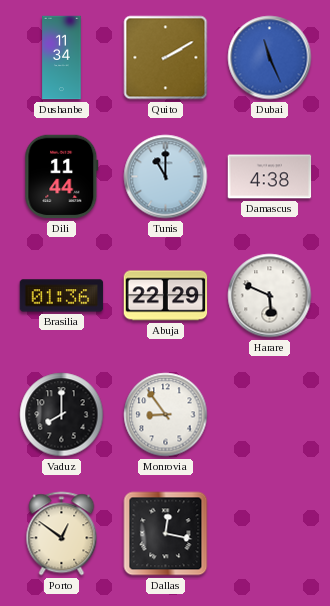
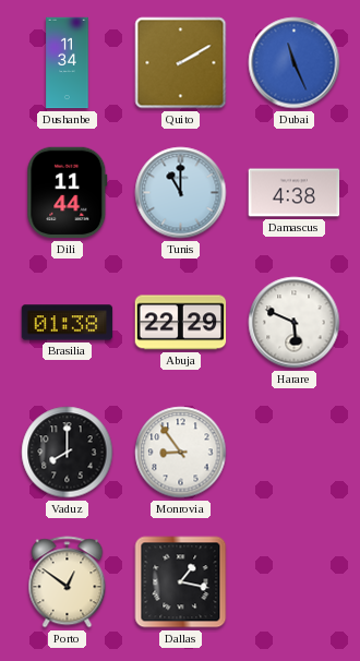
Brasilia: 01:36 -> 01:38 (68, 323)
Dallas: 12:17 -> 1:17 (181, 582)
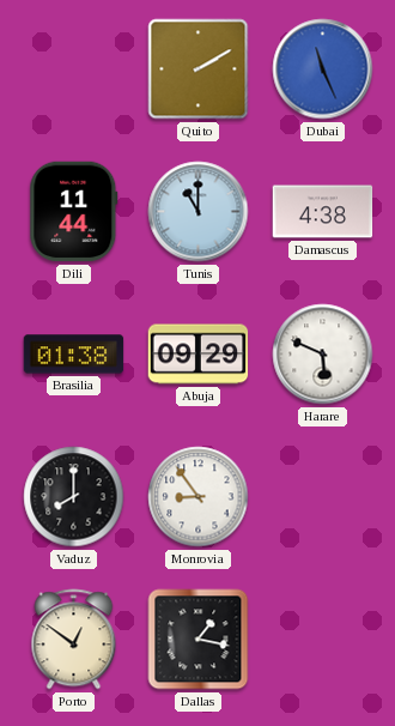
Dushanbe: 11:34 -> none (68, 63)
Abuja: 22:29 -> 09:29 (199, 355)
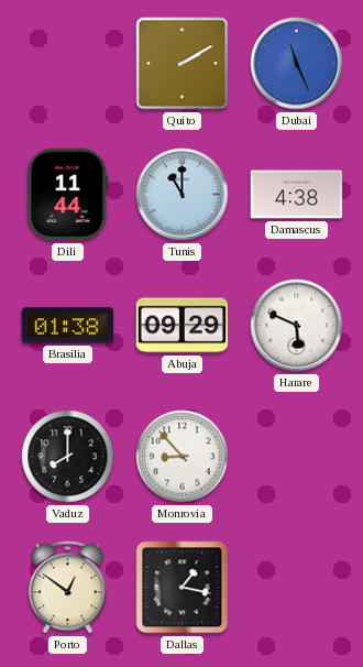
Monrovia: 8:54 -> 8:53 (183, 457)
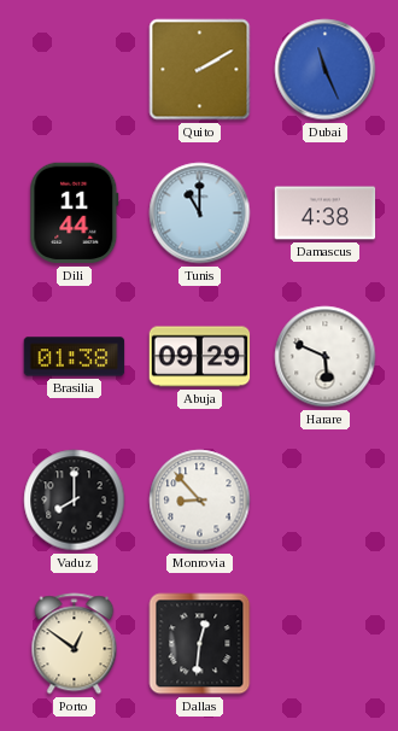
Dallas: 1:17 -> 12:31 (200, 644)
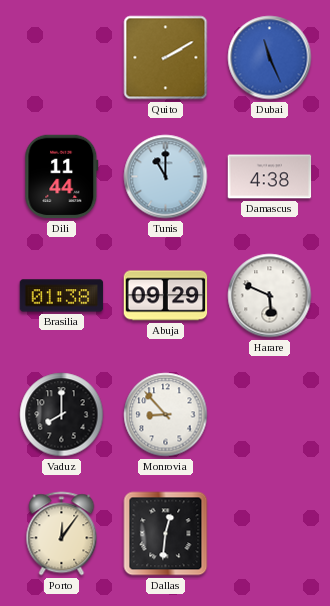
Porto: 12:51 -> 12:06 (62, 534)
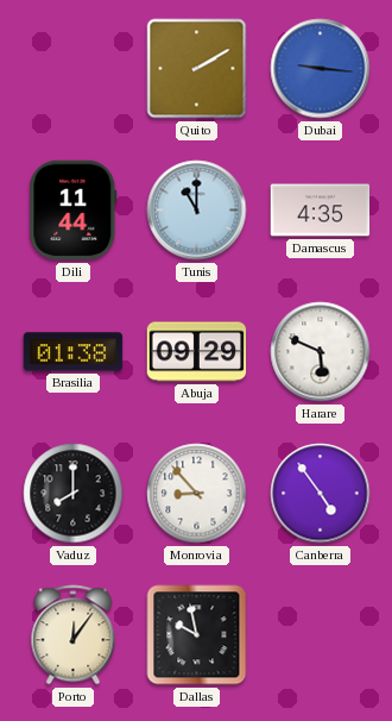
Dubai: 11:26 -> 9:16 (321, 69)
Damascus: 4:38 -> 4:35 (321, 211)
Canberra: none -> 4:54 (321, 494)
Dallas: 12:31 -> 9:58 (197, 635)
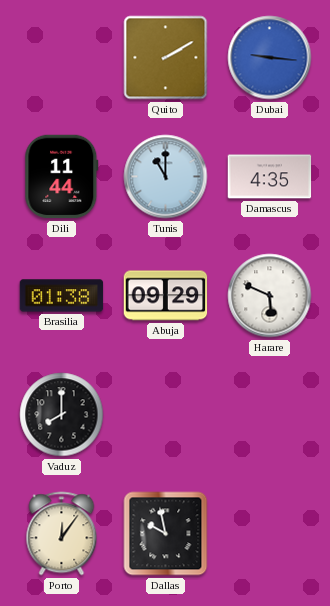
Monrovia: 8:53 -> none (197, 494)
Canberra: 4:54 -> none (321, 494)
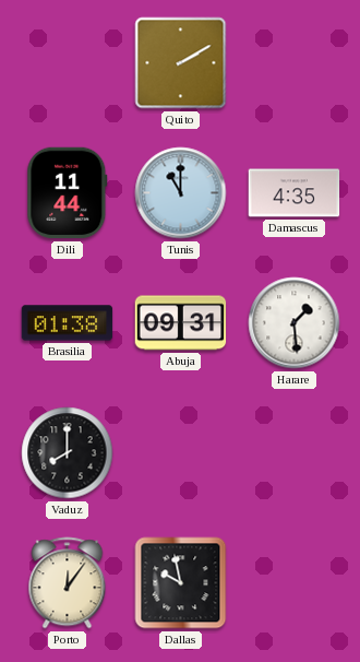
Dubai: 9:16 -> none (270, 58)
Abuja: 09:29 -> 09:31 (181, 323)
Harare: 5:49 -> 1:29 (295, 323)
